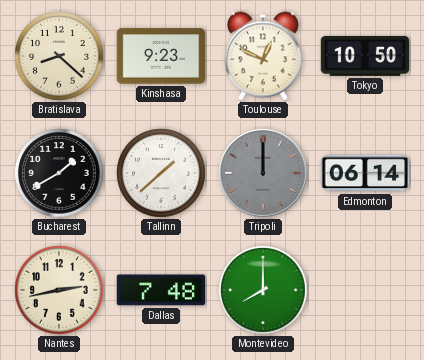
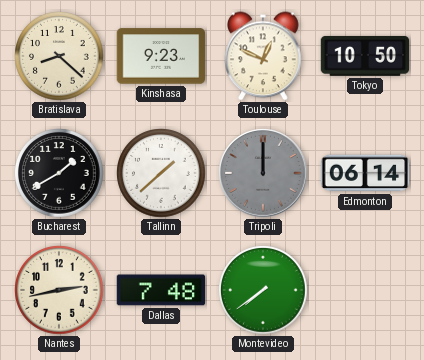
Montevideo: 8:00 -> 7:39 (263, 290)
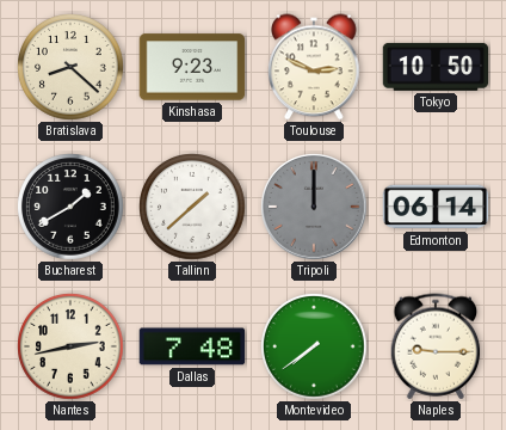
Toulouse: 12:49 -> 2:49 (314, 67)
Naples: none -> 9:15 (436, 346)
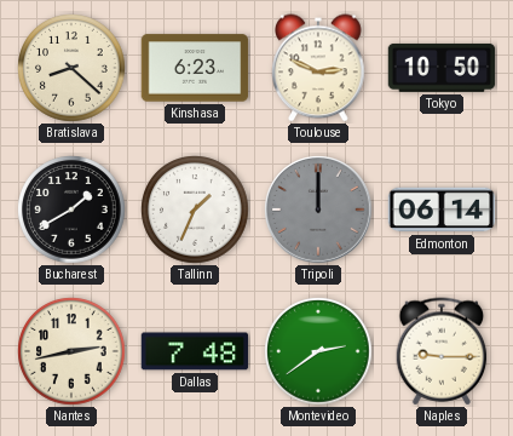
Kinshasa: 9:23 -> 6:23 (195, 68)
Tallinn: 1:38 -> 1:34 (195, 210)
Montevideo: 7:39 -> 2:39 (318, 351)
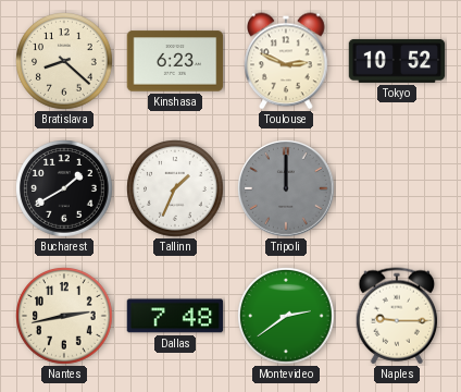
Tokyo: 10:50 -> 10:52 (397, 61)
Edmonton: 06:14 -> none (442, 210)
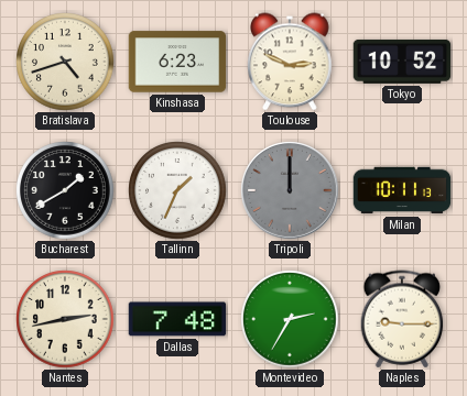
Bratislava: 8:22 -> 4:42 (65, 62)
Milan: none -> 10:11 (402, 190)
Montevideo: 2:39 -> 2:35 (290, 319)
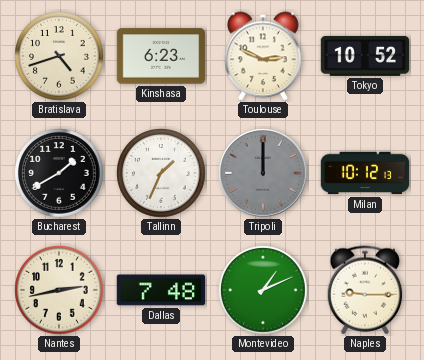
Milan: 10:11 -> 10:12 (365, 173)
Montevideo: 2:35 -> 1:11 (263, 290)
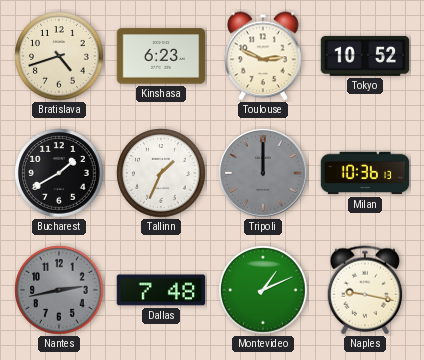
Milan: 10:12 -> 10:36 (365, 173)
Nantes dial: cream -> grey (59, 290)
Naples: 9:15 -> 9:17 (365, 290)
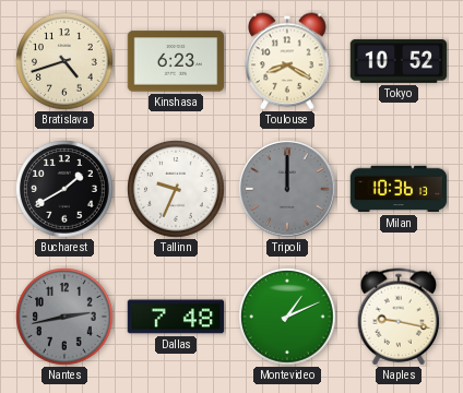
Toulouse: 2:49 -> 8:20 (287, 61)
Tallinn: 1:34 -> 9:34 (176, 189)
